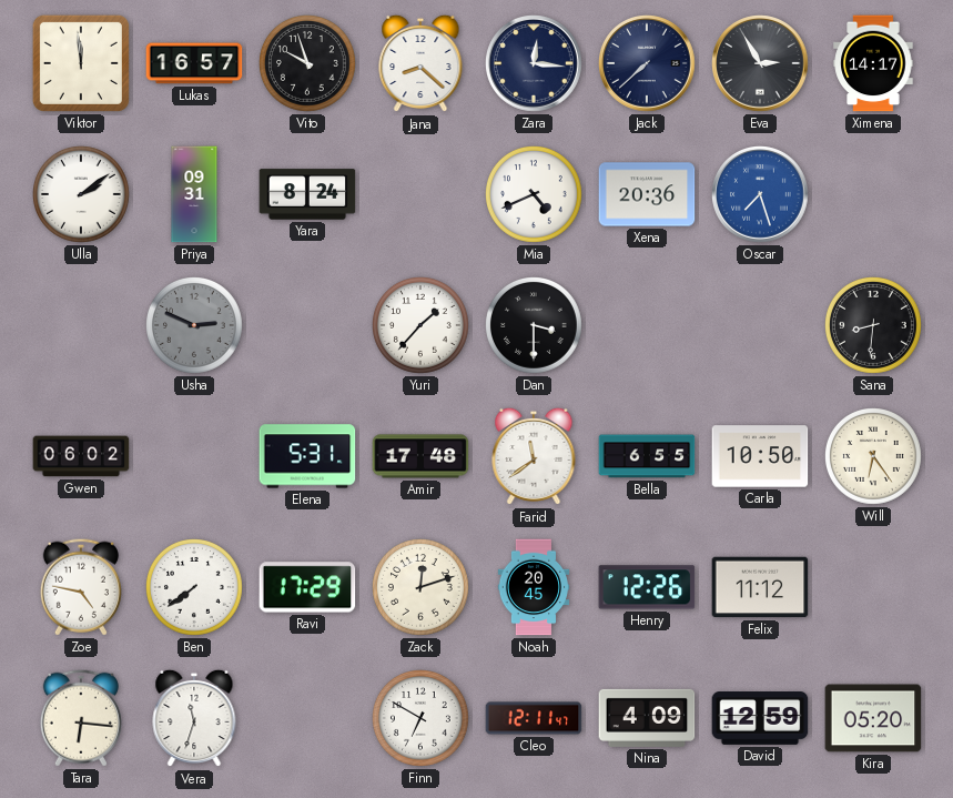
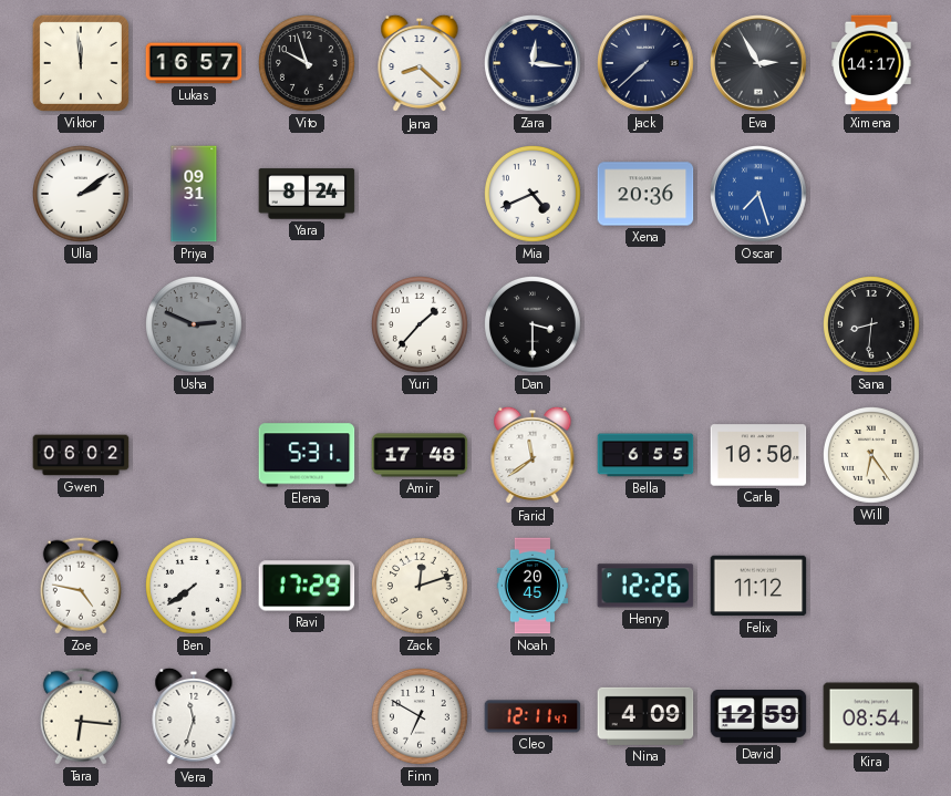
Kira: 05:20 -> 08:54 (871, 716)
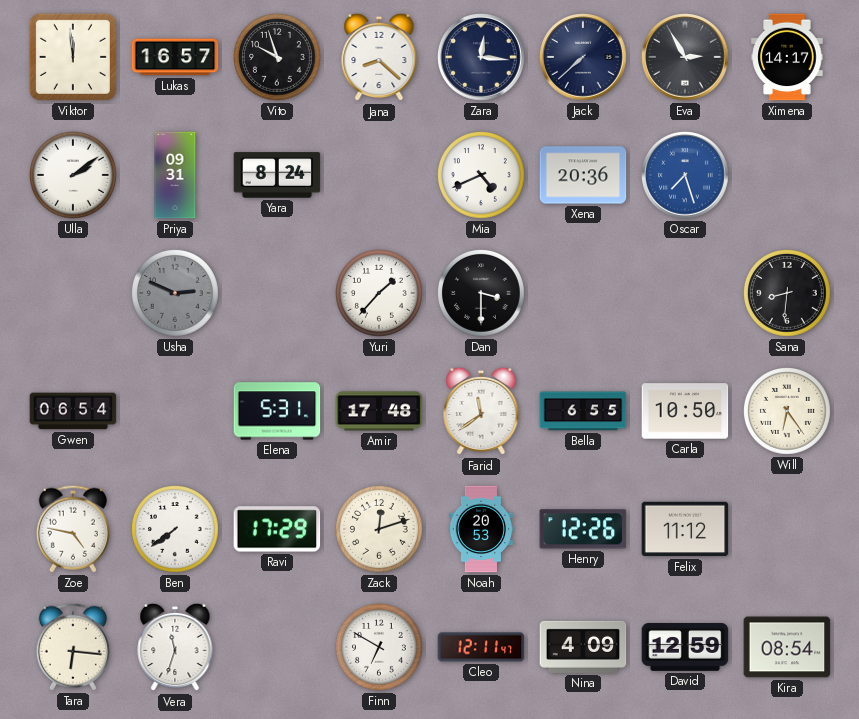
Gwen: 06:02 -> 06:54 (73, 411)
Noah: 20:45 -> 20:53 (481, 529)
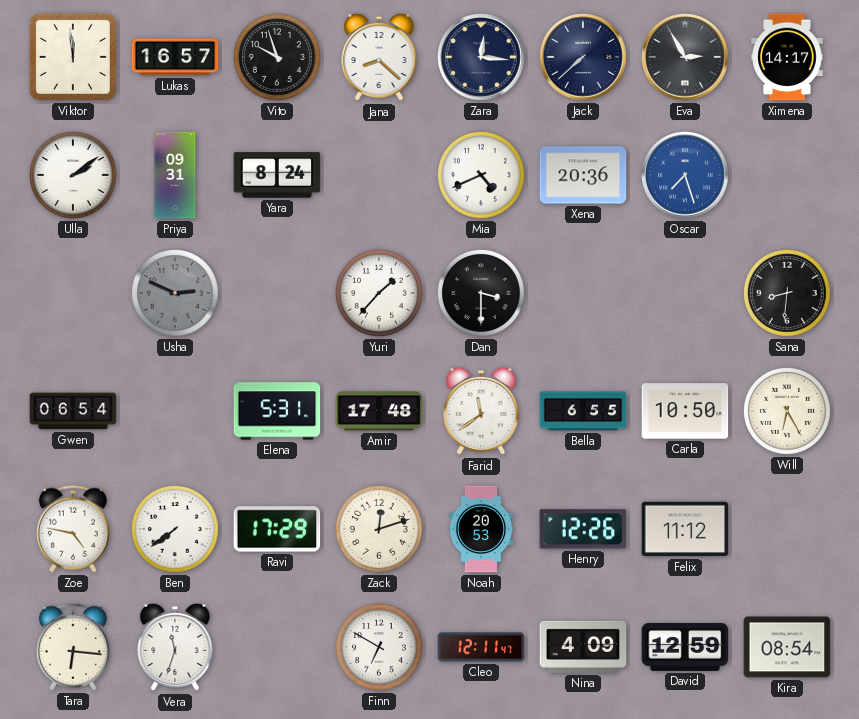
Will: 6:24 -> 6:25 (788, 412)
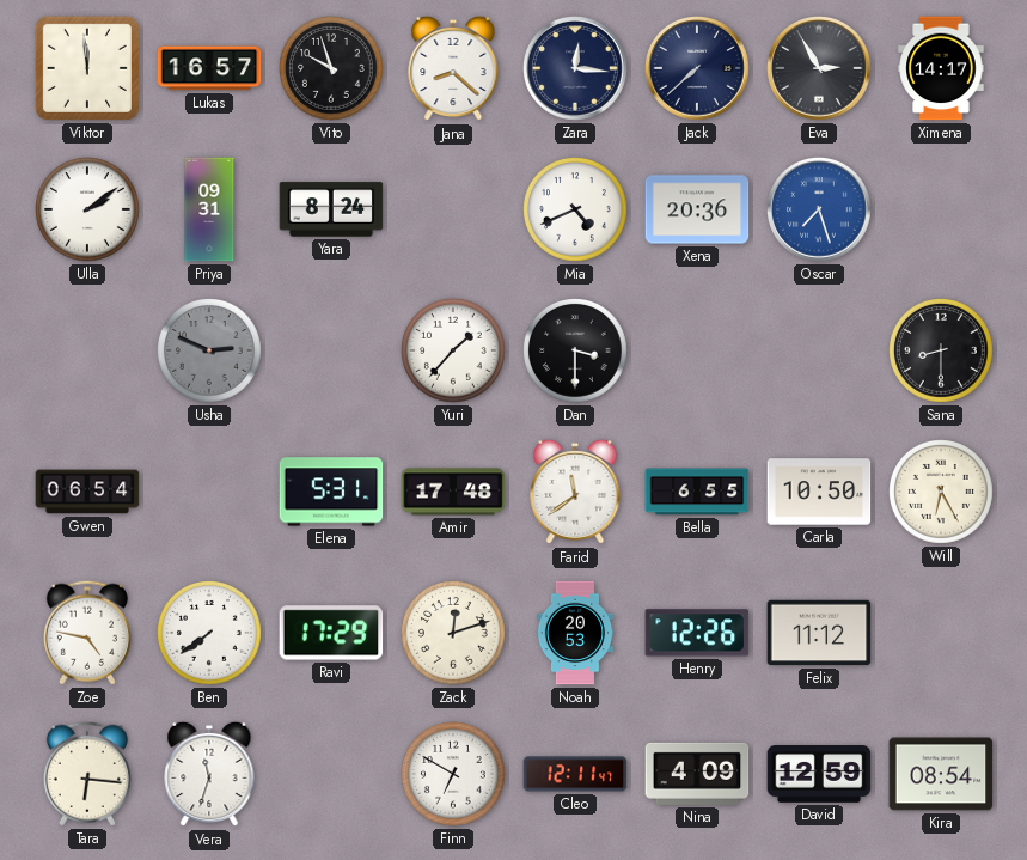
Sana: 8:31 -> 8:30 (942, 352)
